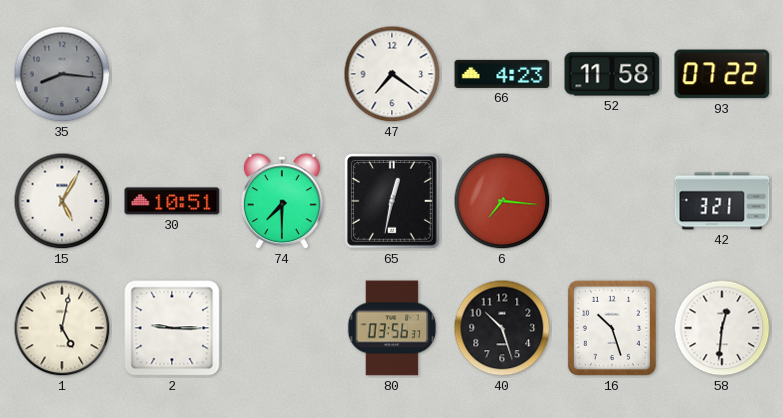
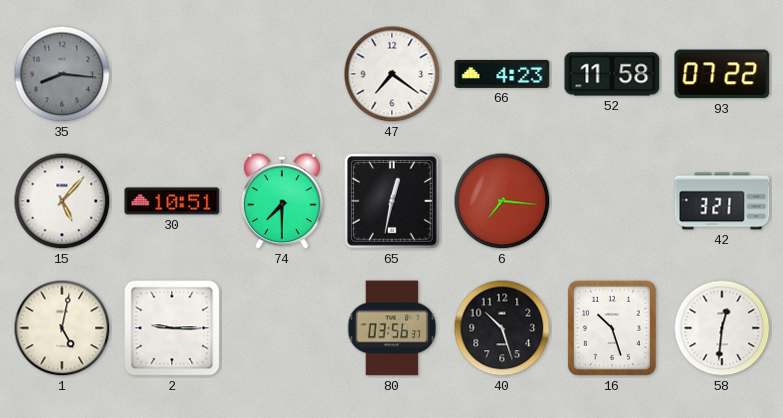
15: 5:05 -> 5:07 (62, 201)
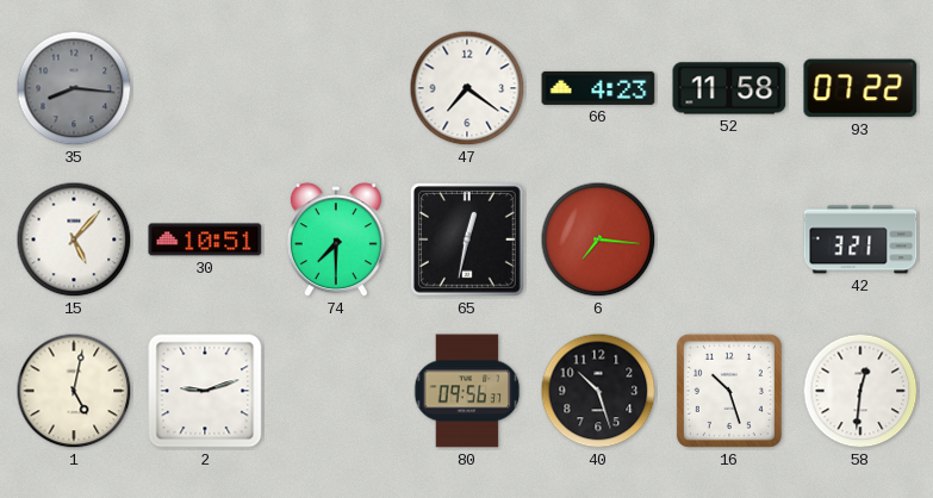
2: 9:15 -> 9:12 (205, 391)
80: 03:56 -> 09:56 (467, 391)
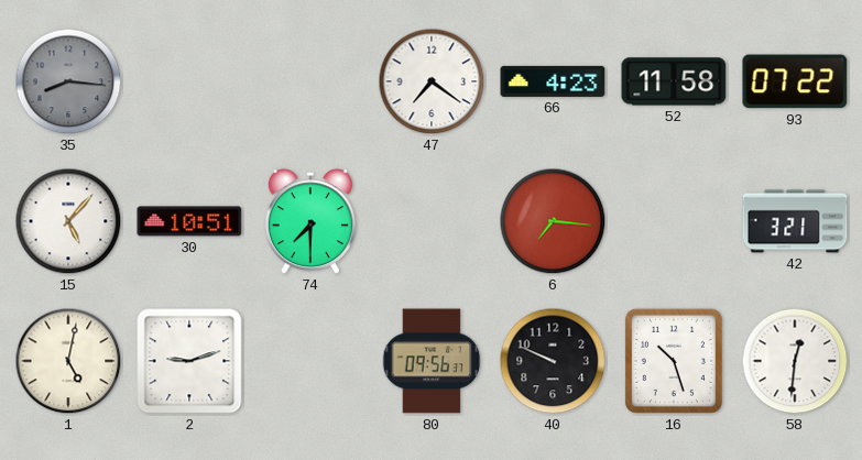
65: 12:32 -> none (468, 241)
40: 10:27 -> 9:49 (553, 361)
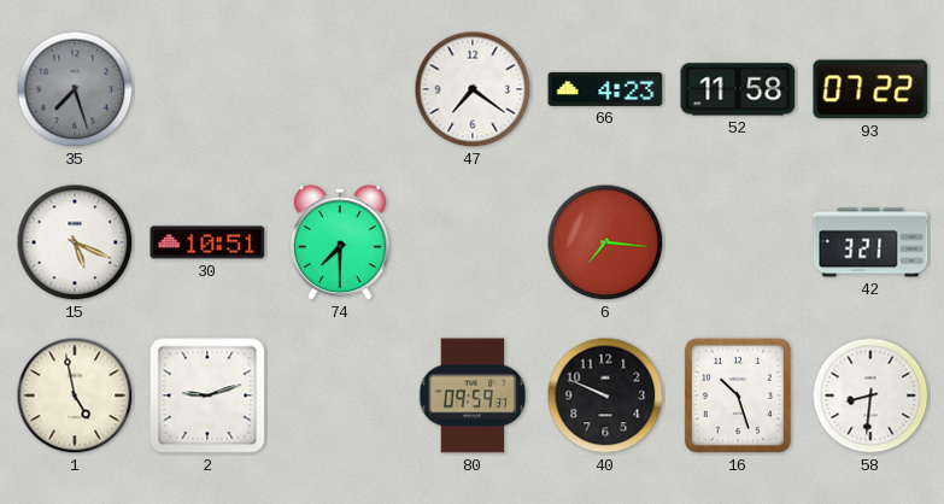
35: 8:16 -> 7:27 (75, 89)
15: 5:07 -> 5:19 (75, 242)
1: 5:02 -> 4:58 (75, 395)
80: 09:56 -> 09:59 (473, 395)
58: 12:31 -> 8:31 (870, 395)
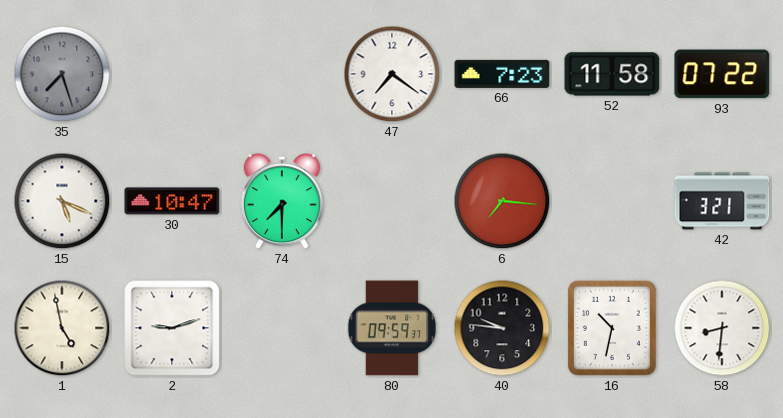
66: 4:23 -> 7:23 (502, 74)
30: 10:51 -> 10:47 (172, 201)
40: 9:49 -> 9:46 (502, 328)
16: 10:27 -> 10:32 (612, 328)
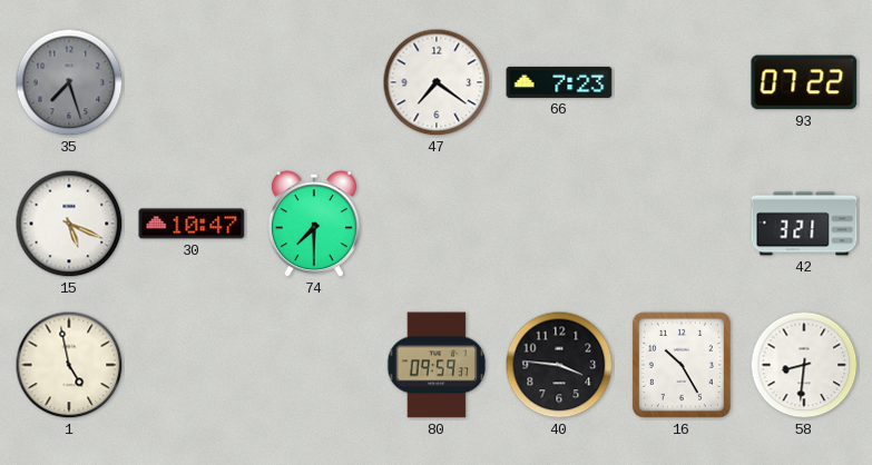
52: 11:58 -> none (612, 74)
6: 7:16 -> none (502, 201)
2: 9:12 -> none (172, 328)
40: 9:46 -> 3:46 (559, 365)
16: 10:32 -> 10:25 (682, 365)
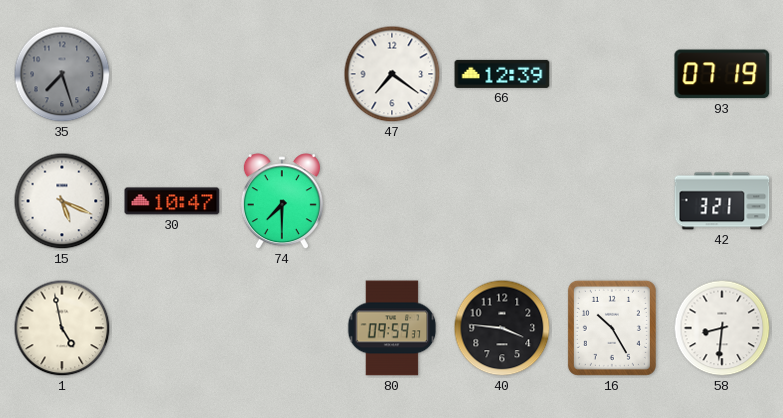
66: 7:23 -> 12:39 (502, 74)
93: 07:22 -> 07:19 (722, 74)
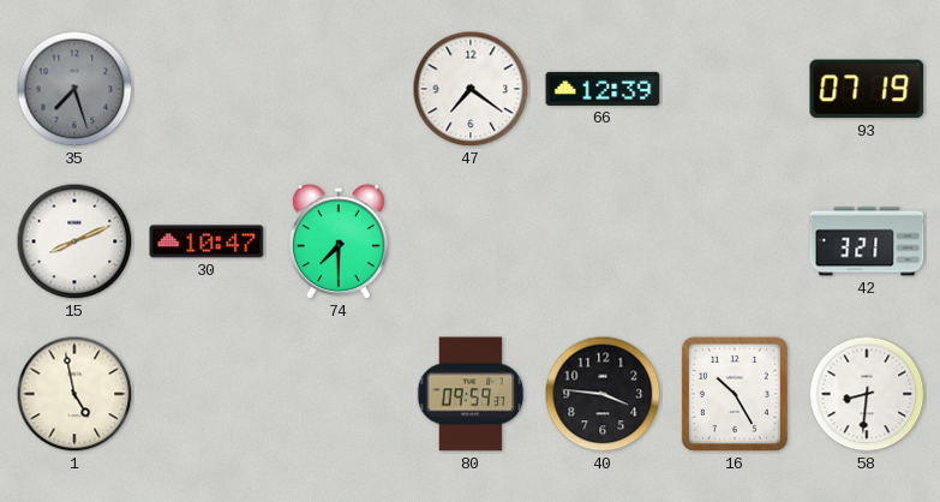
15: 5:19 -> 8:11 (74, 241)
